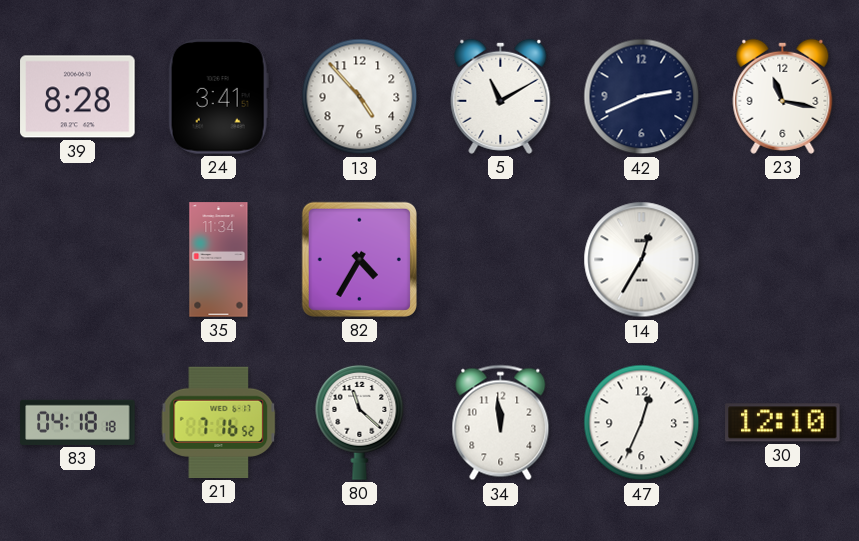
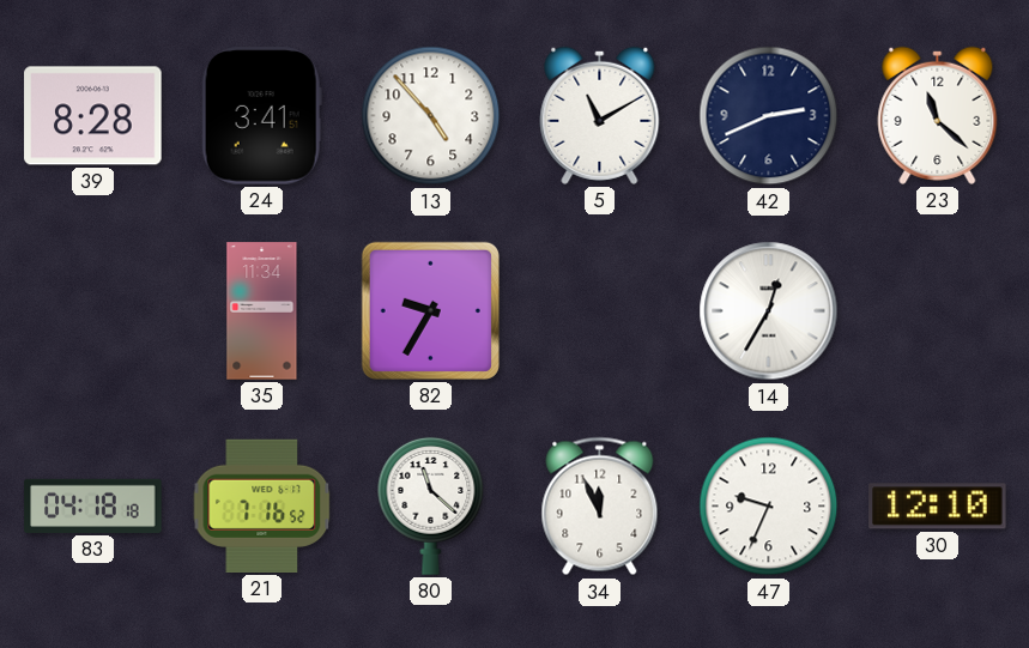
23: 11:17 -> 11:22 (938, 115)
82: 4:35 -> 9:35 (430, 310)
34: 11:59 -> 11:56 (600, 507)
47: 12:34 -> 9:34 (769, 507)
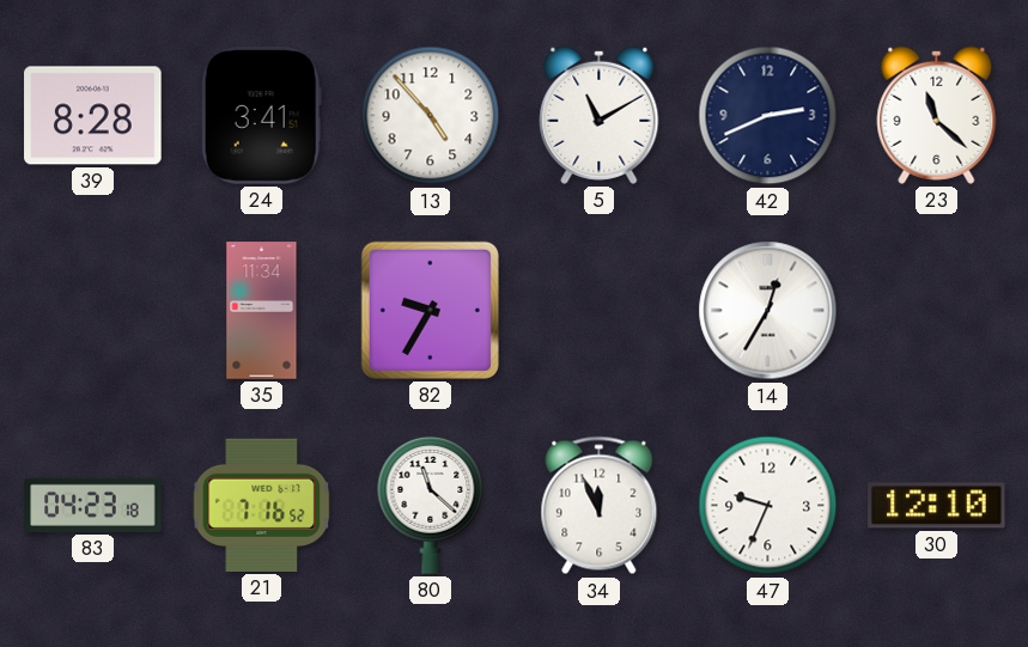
83: 04:18 -> 04:23 (93, 505)
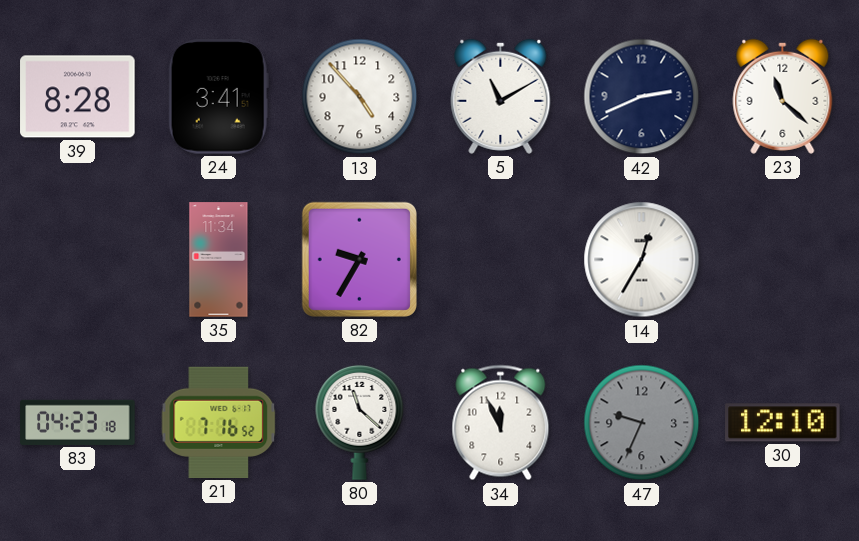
47 dial: white -> grey (642, 423)
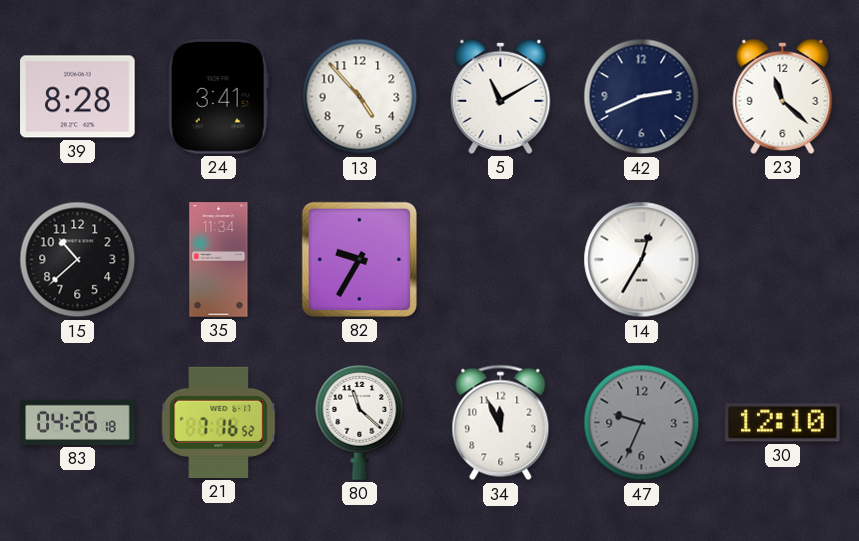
15: none -> 10:38 (78, 260)
83: 04:23 -> 04:26 (78, 422)
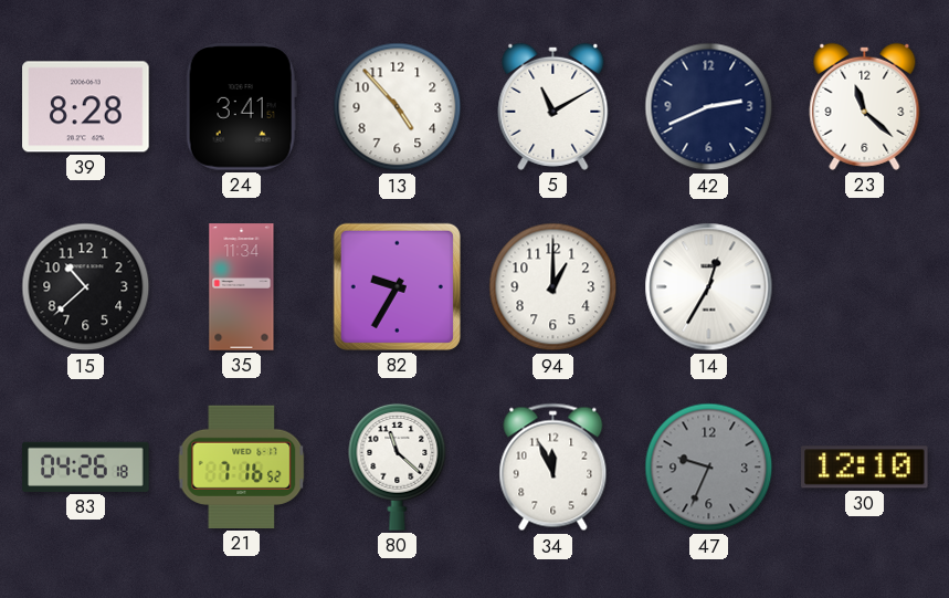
94: none -> 1:00 (553, 287)
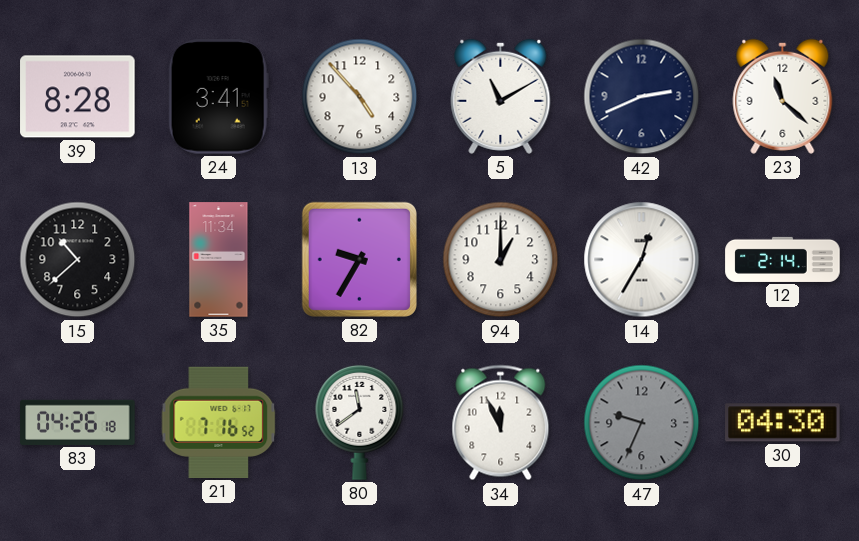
12: none -> 2:14 (783, 259)
80: 11:22 -> 11:39 (360, 422)
30: 12:10 -> 04:30 (783, 423)
